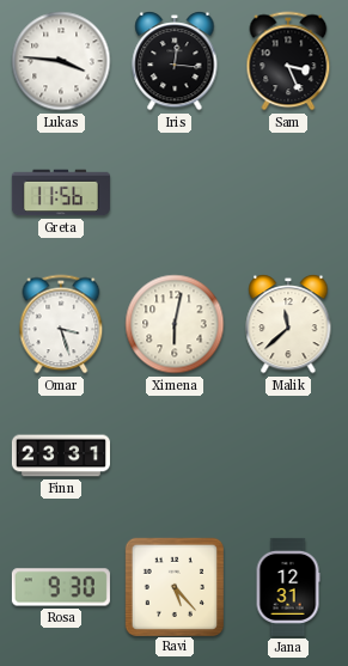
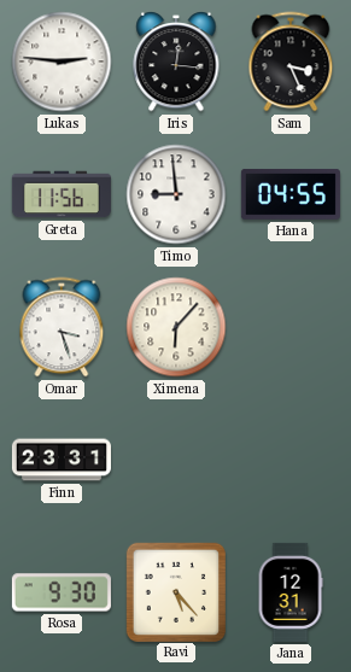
Lukas: 3:46 -> 2:46 (62, 62)
Timo: none -> 8:59 (176, 194)
Hana: none -> 04:55 (291, 194)
Ximena: 6:02 -> 6:07 (176, 327)
Malik: 11:38 -> none (288, 324)
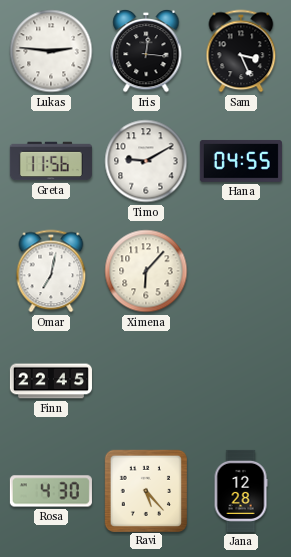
Timo: 8:59 -> 9:10 (146, 161)
Omar: 3:27 -> 7:02 (51, 271)
Finn: 23:31 -> 22:45 (51, 381)
Rosa: 9:30 -> 4:30 (51, 491)
Jana: 12:31 -> 12:28 (241, 491)
